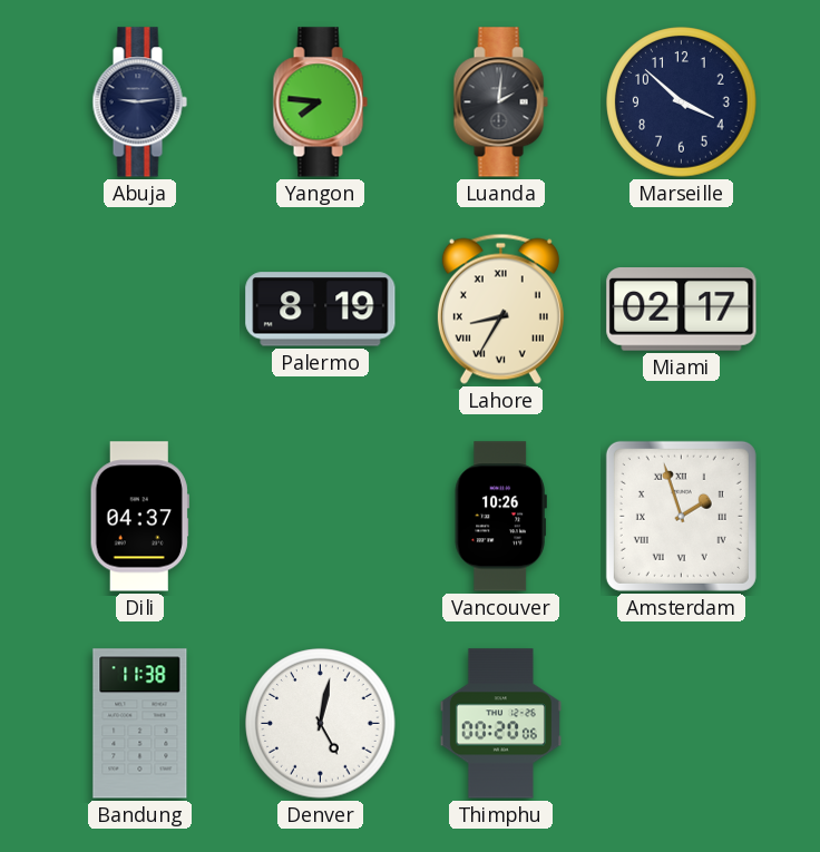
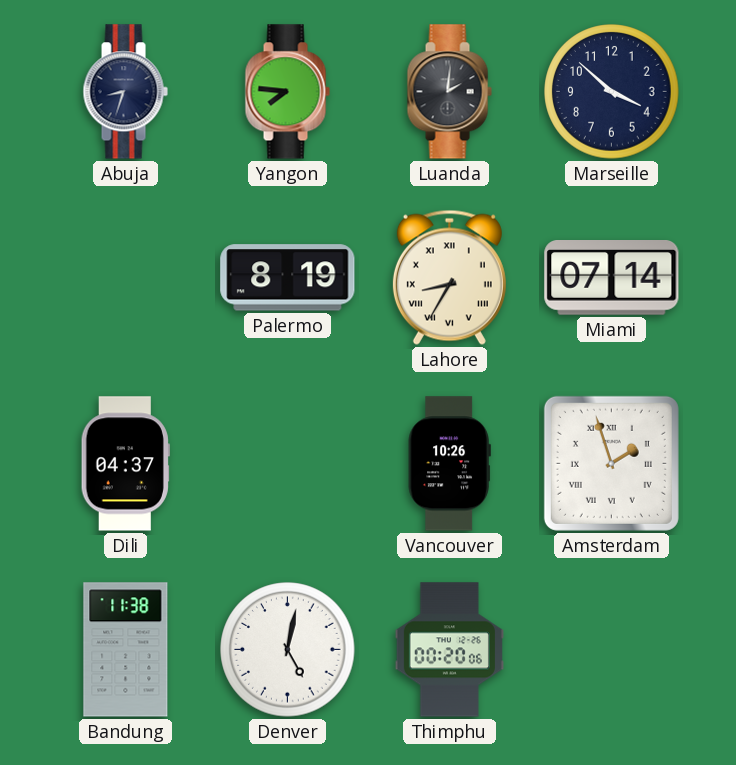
Abuja: 9:14 -> 8:33 (125, 92)
Miami: 02:17 -> 07:14 (612, 278)
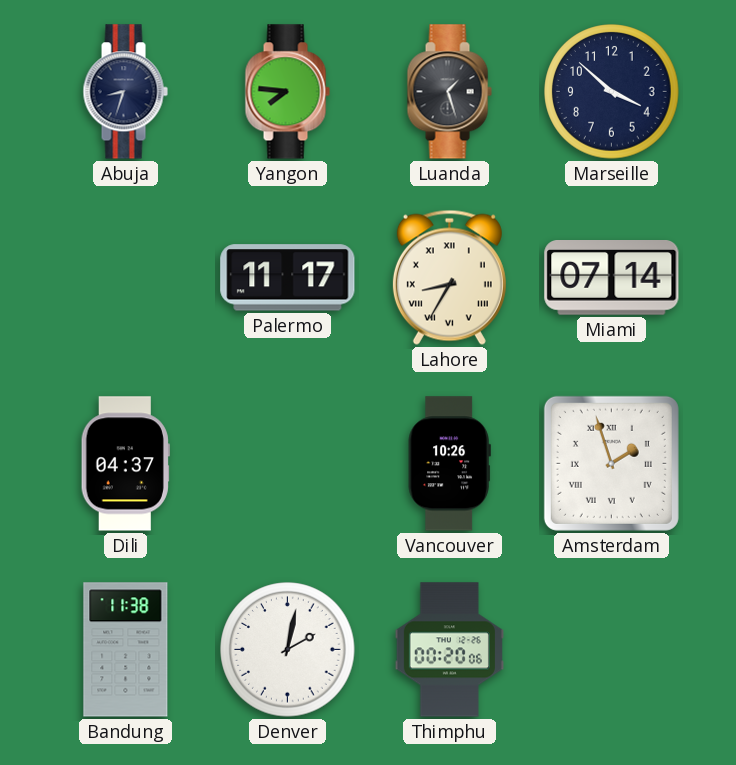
Luanda: 2:01 -> 1:27 (449, 92)
Palermo: 8:19 -> 11:17 (288, 278)
Denver: 5:02 -> 2:02 (288, 650)
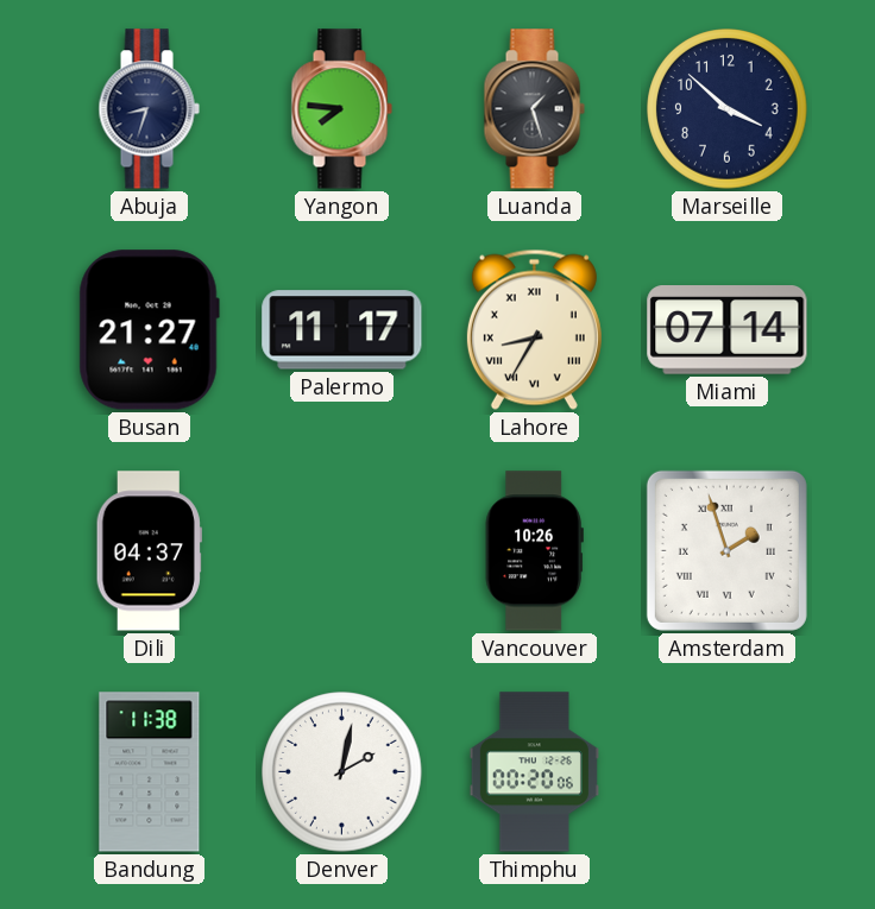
Busan: none -> 21:27 (149, 330)
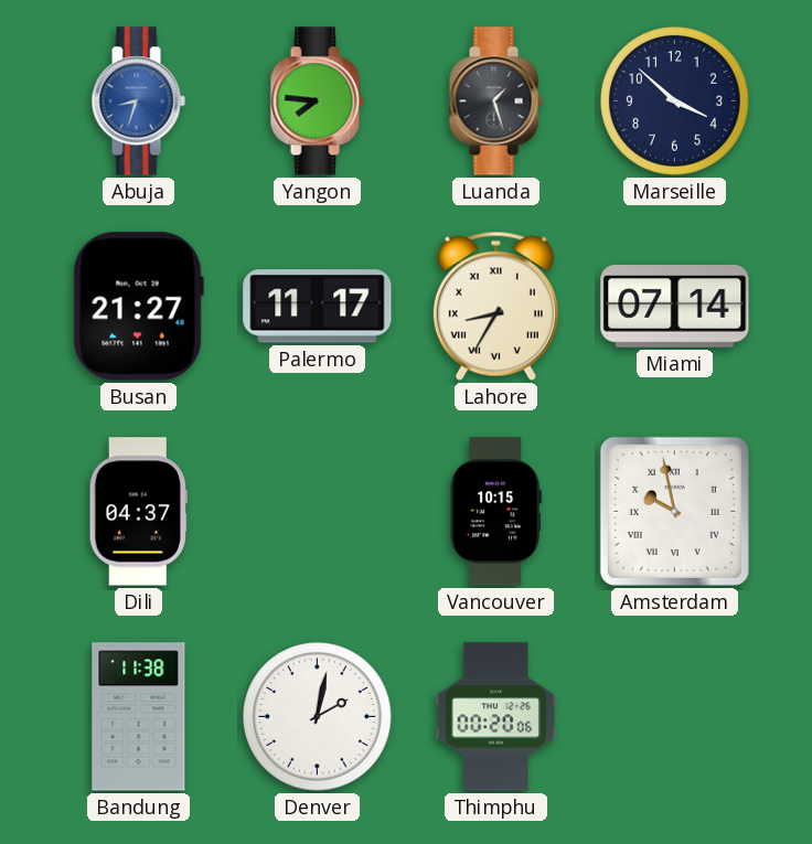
Abuja dial: navy -> blue (138, 102)
Vancouver: 10:26 -> 10:15 (495, 512)
Amsterdam: 1:57 -> 9:58 (674, 511)
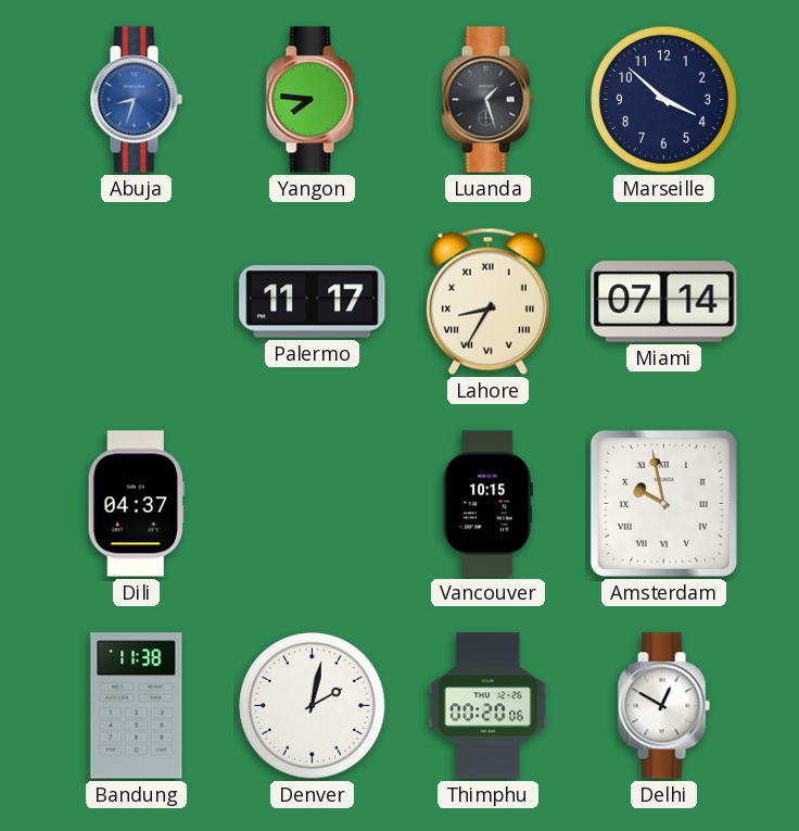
Busan: 21:27 -> none (138, 307)
Delhi: none -> 12:50 (663, 706)
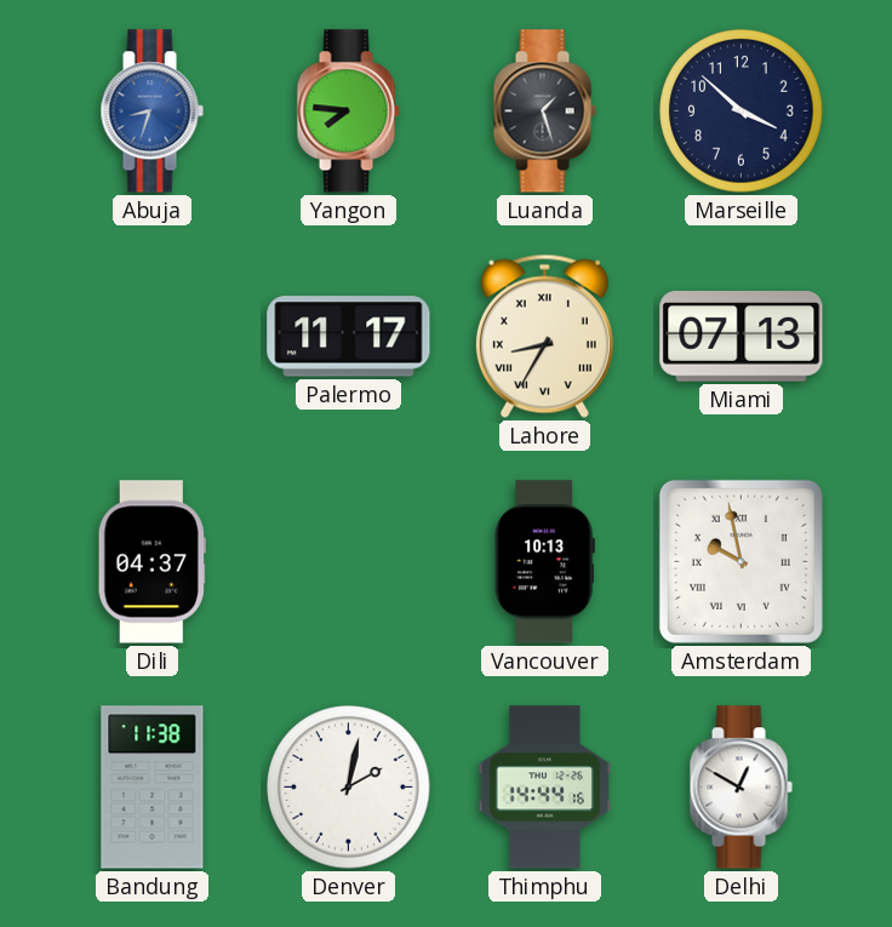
Miami: 07:14 -> 07:13 (742, 337)
Vancouver: 10:15 -> 10:13 (544, 562)
Thimphu: 00:20 -> 14:44 (544, 788)
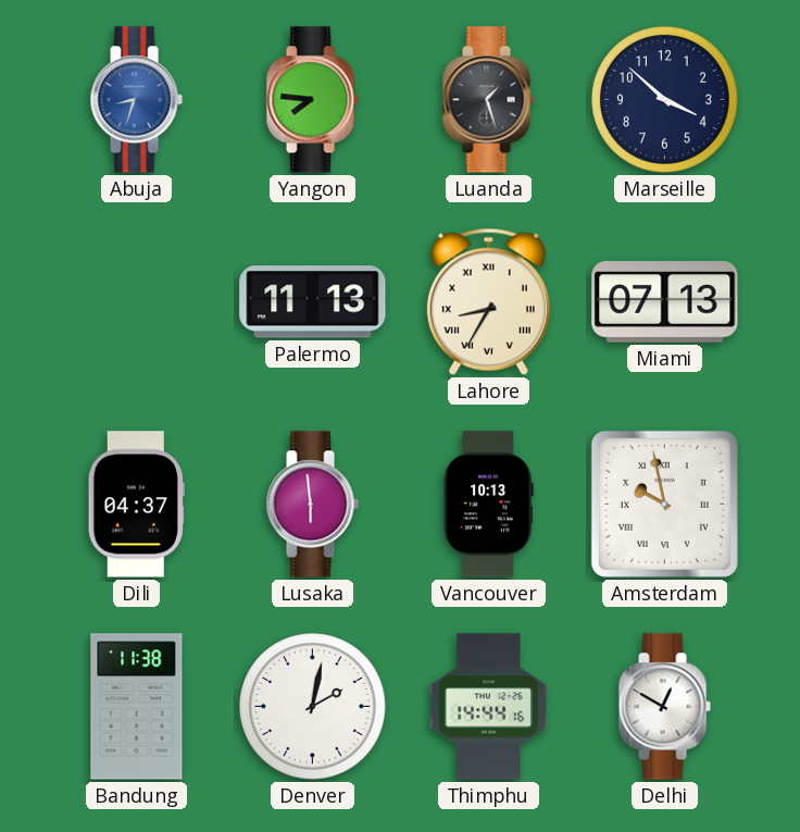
Palermo: 11:17 -> 11:13 (313, 302)
Lusaka: none -> 5:59 (312, 505)
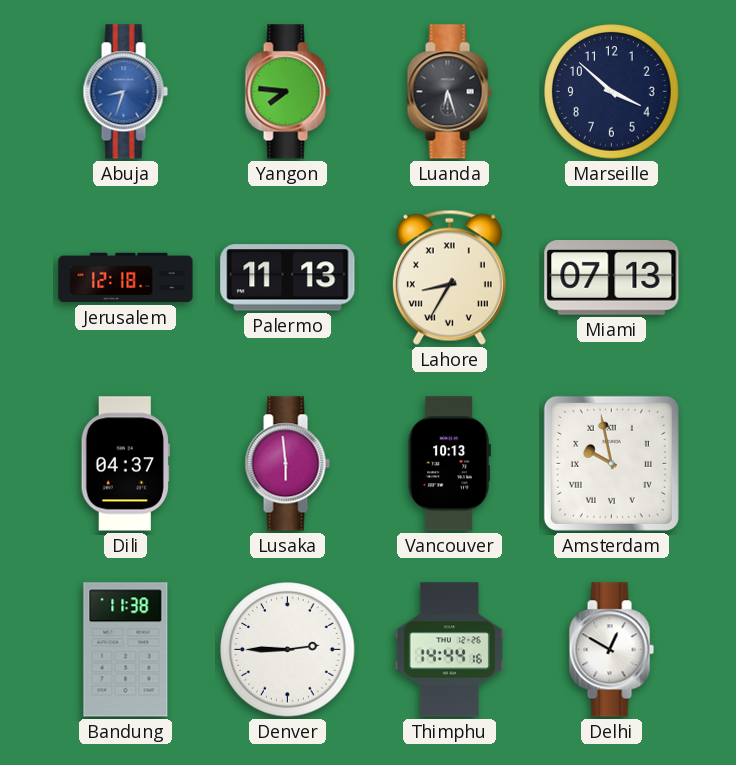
Luanda: 1:27 -> 6:27 (449, 92)
Jerusalem: none -> 12:18 (126, 278)
Denver: 2:02 -> 2:45 (288, 650)
